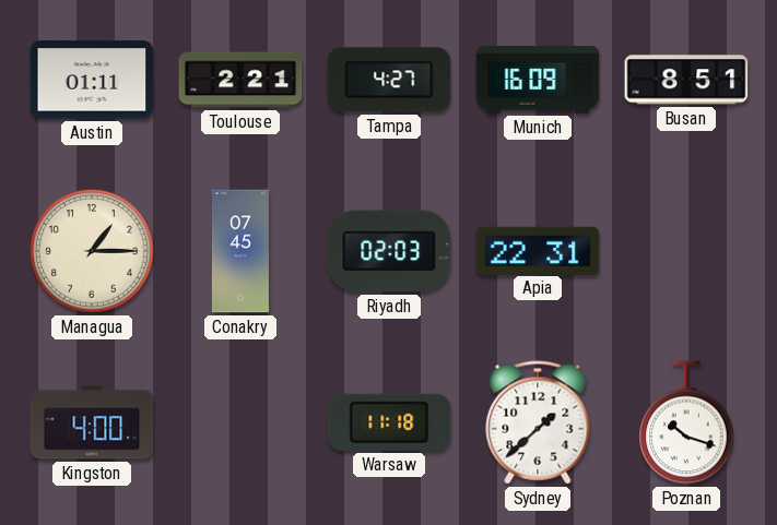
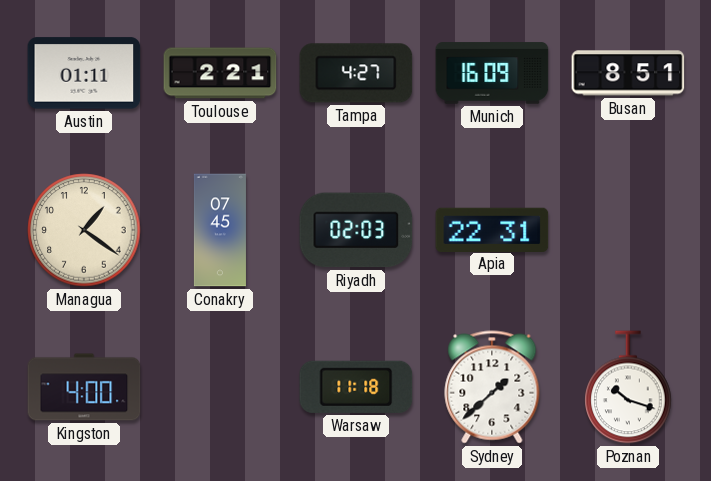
Managua: 1:15 -> 1:21 (84, 230)
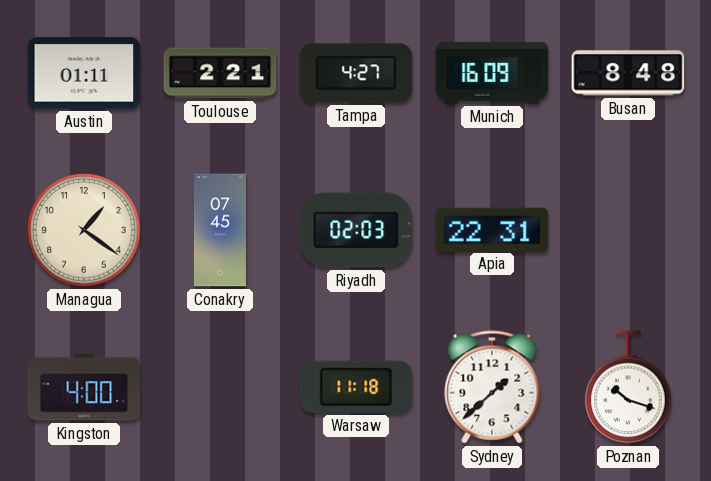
Busan: 8:51 -> 8:48 (628, 73)
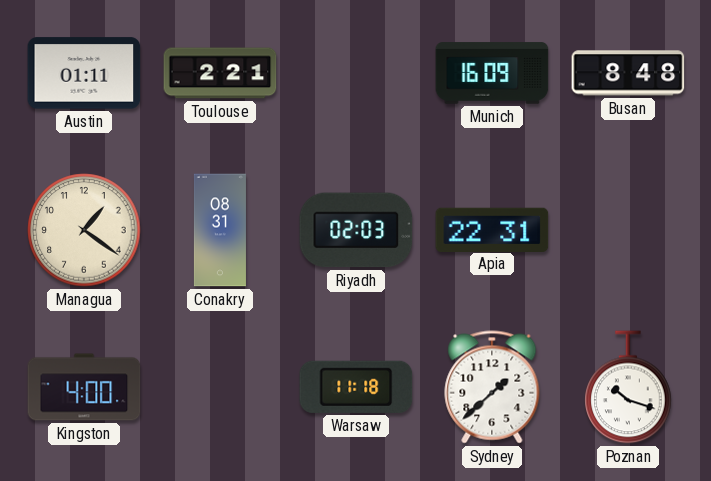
Tampa: 4:27 -> none (356, 73)
Conakry: 07:45 -> 08:31 (220, 230)
